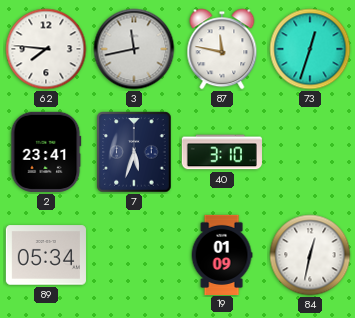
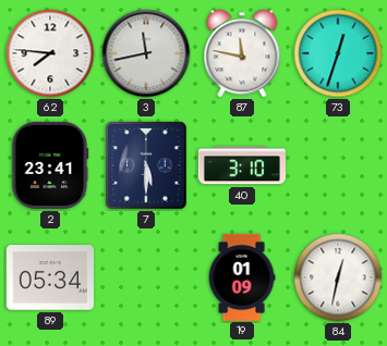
7: 5:33 -> 5:30 (146, 165)
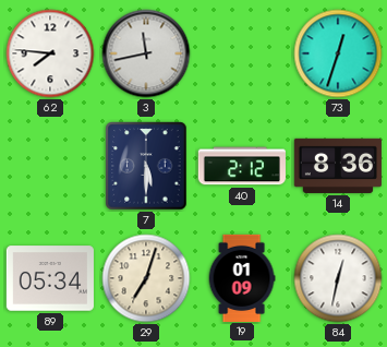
87: 11:47 -> none (242, 53)
2: 23:41 -> none (50, 165)
40: 3:10 -> 2:12 (242, 166)
14: none -> 8:36 (338, 166)
29: none -> 7:03 (146, 278)
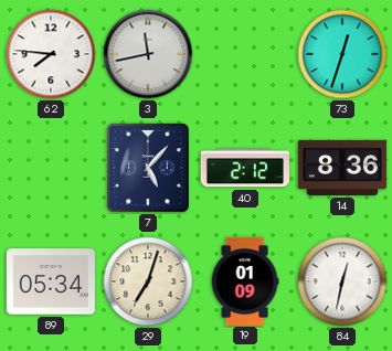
7: 5:30 -> 5:07 (148, 168)
